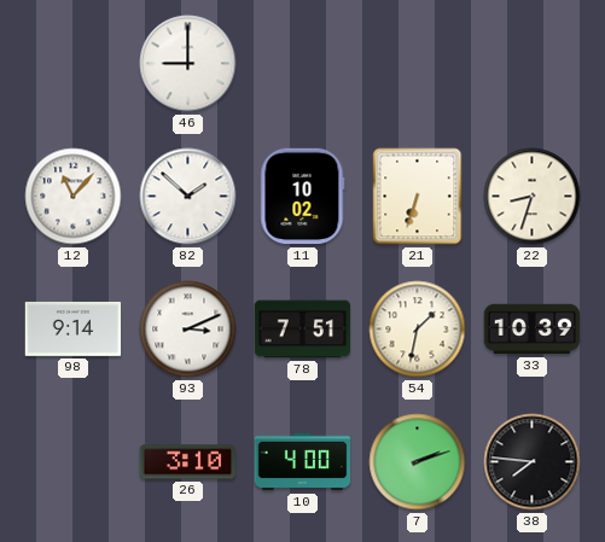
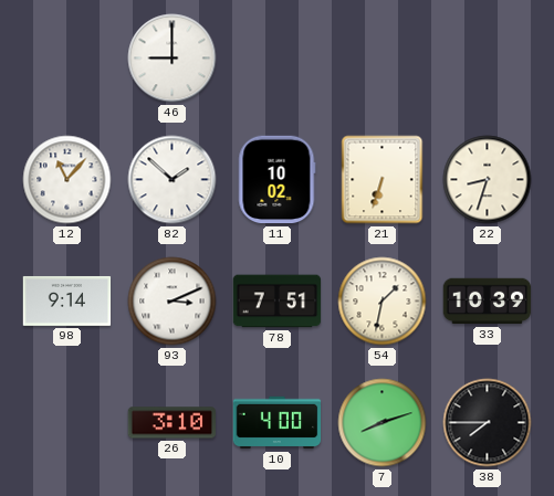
7: 2:12 -> 8:12 (383, 423)
38: 7:46 -> 7:45 (488, 423)
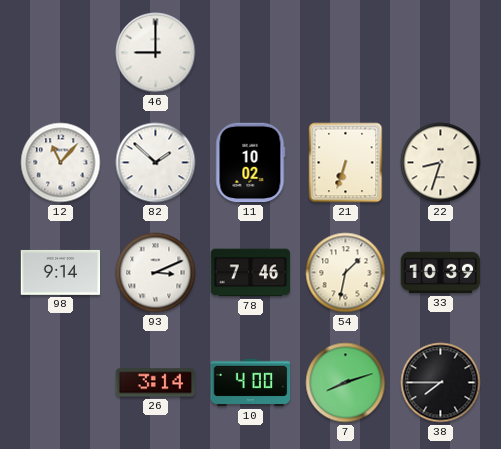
78: 7:51 -> 7:46 (251, 273)
26: 3:10 -> 3:14 (156, 383)
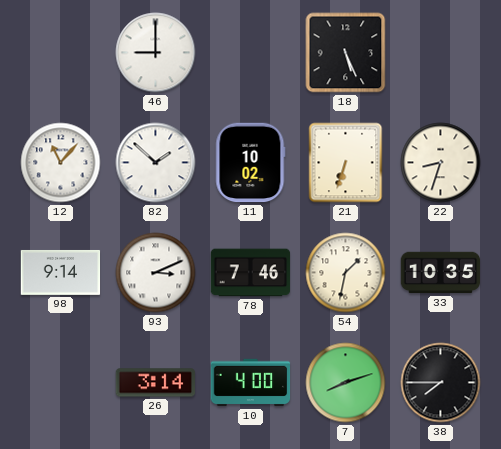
18: none -> 5:26 (346, 53)
33: 10:39 -> 10:35 (441, 273)
